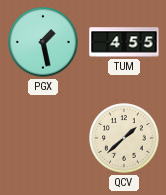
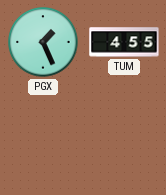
PGX: 1:28 -> 1:26 (43, 42)
QCV: 1:38 -> none (124, 138)
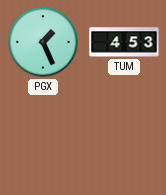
TUM: 4:55 -> 4:53 (124, 42)
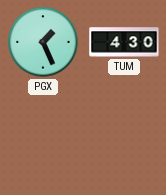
TUM: 4:53 -> 4:30 (124, 42)
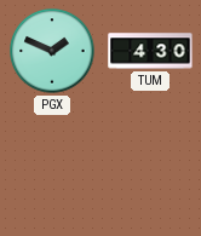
PGX: 1:26 -> 1:49 (52, 51)
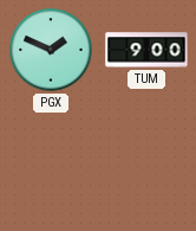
TUM: 4:30 -> 9:00 (146, 50)
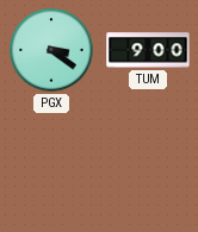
PGX: 1:49 -> 3:21 (51, 50)
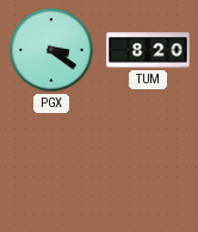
TUM: 9:00 -> 8:20 (148, 50)
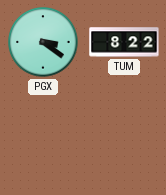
TUM: 8:20 -> 8:22 (124, 42)
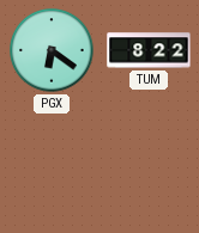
PGX: 3:21 -> 6:21 (52, 50)
